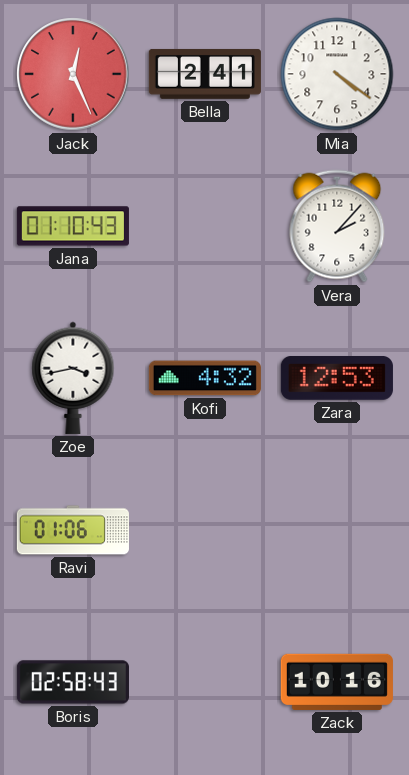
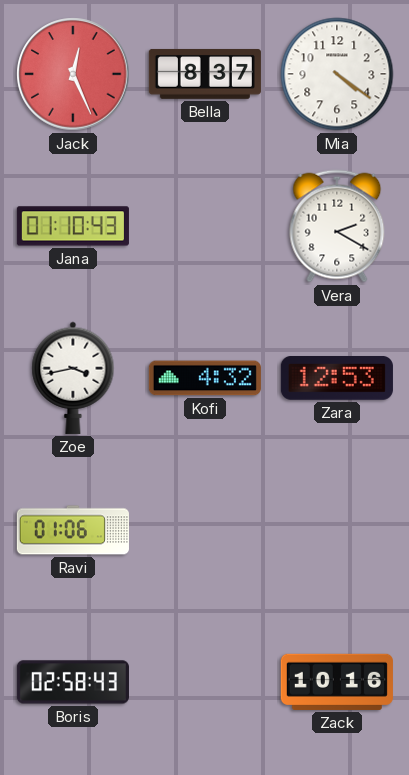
Bella: 2:41 -> 8:37 (205, 74)
Vera: 2:07 -> 2:20 (337, 226)
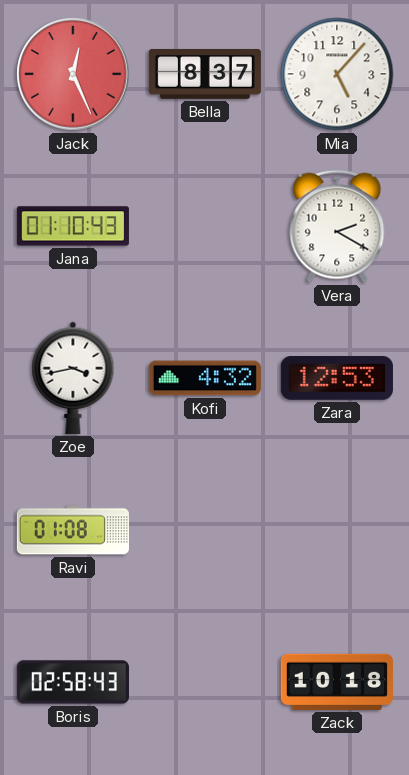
Mia: 4:21 -> 5:07 (337, 74)
Ravi: 01:06 -> 01:08 (73, 530)
Zack: 10:16 -> 10:18 (337, 682)
